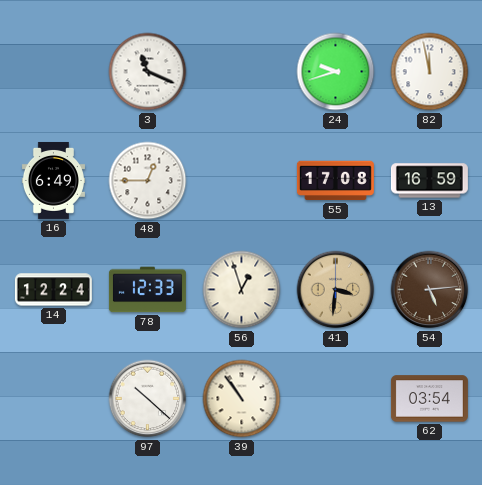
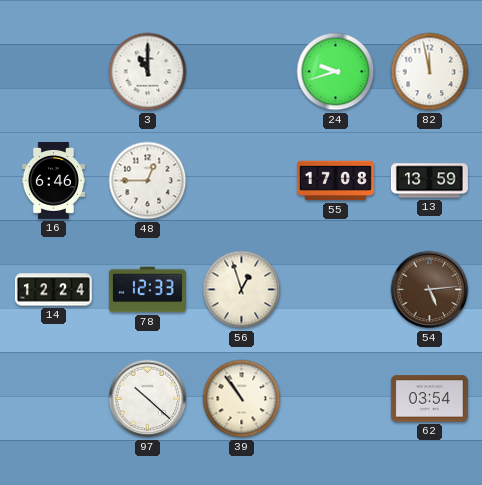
3: 11:19 -> 11:00 (148, 72)
16: 6:49 -> 6:46 (53, 180)
13: 16:59 -> 13:59 (429, 181)
41: 3:31 -> none (336, 290)
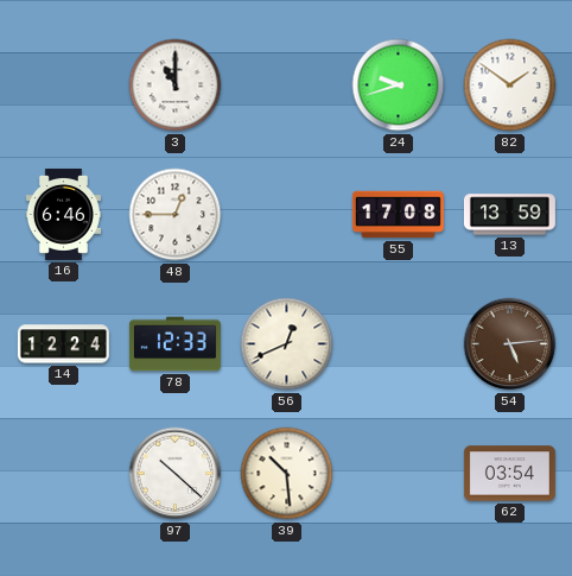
82: 11:58 -> 1:51 (510, 86)
56: 12:57 -> 12:41 (287, 344)
39: 10:54 -> 10:29 (287, 474)
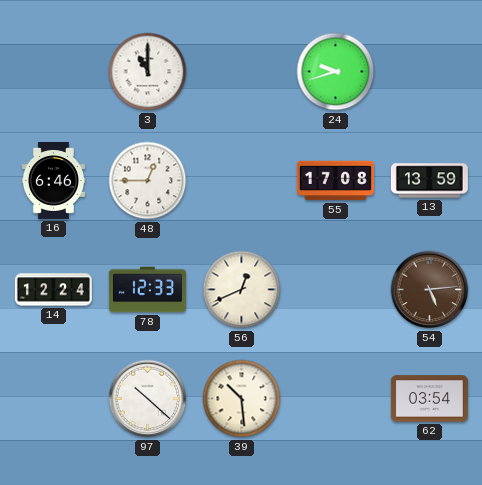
82: 1:51 -> none (510, 86)
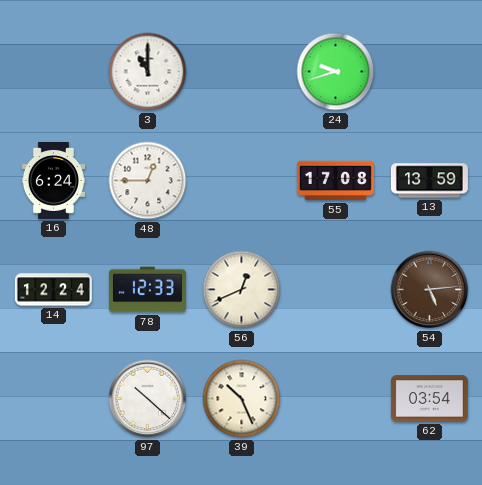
16: 6:46 -> 6:24 (53, 180)
39: 10:29 -> 10:26 (242, 399)
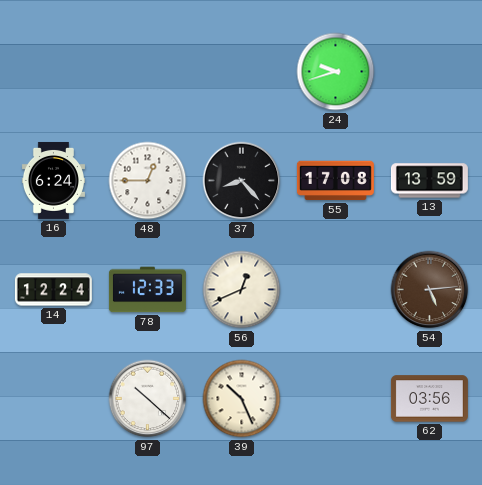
3: 11:00 -> none (148, 72)
37: none -> 8:23 (242, 181)
62: 03:54 -> 03:56 (429, 399)
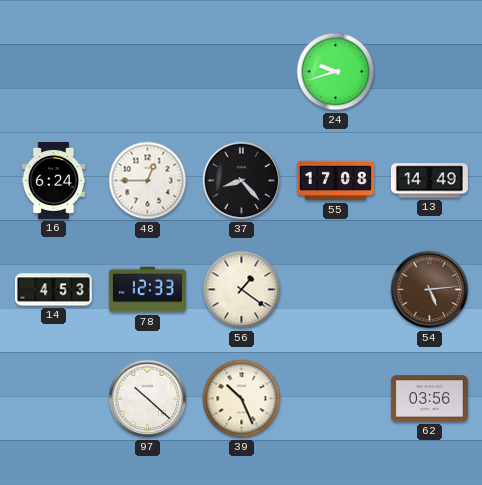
13: 13:59 -> 14:49 (429, 181)
14: 12:24 -> 4:53 (53, 290)
56: 12:41 -> 1:21 (242, 290)
